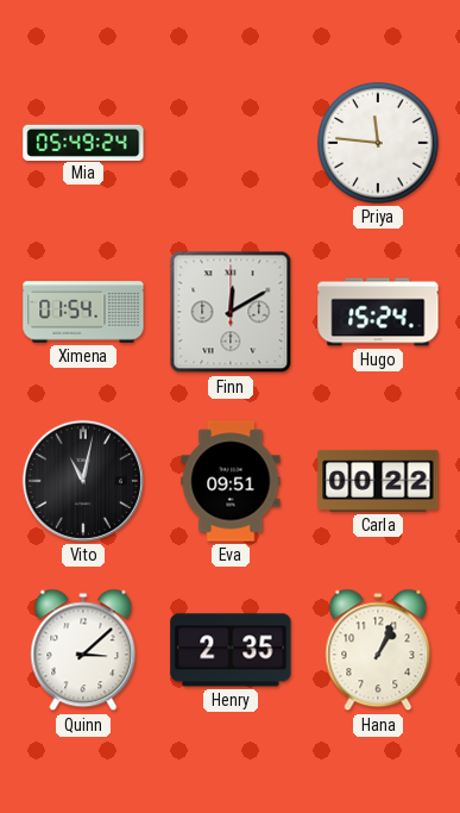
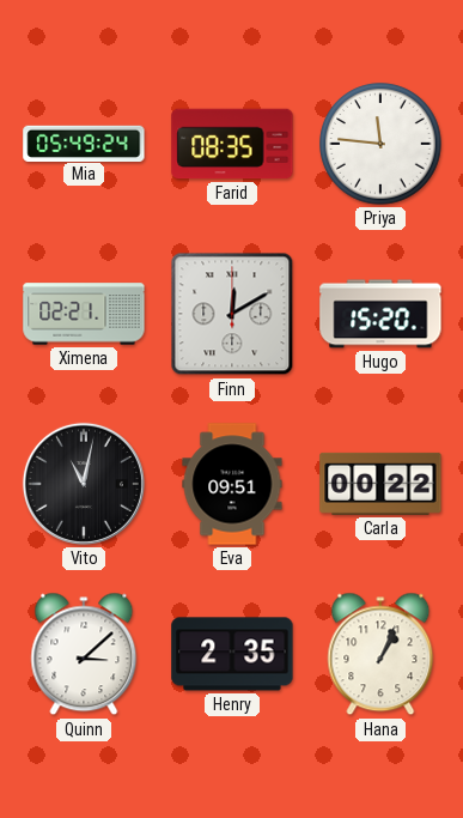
Farid: none -> 08:35 (232, 144)
Ximena: 01:54 -> 02:21 (84, 314)
Hugo: 15:24 -> 15:20 (380, 314)
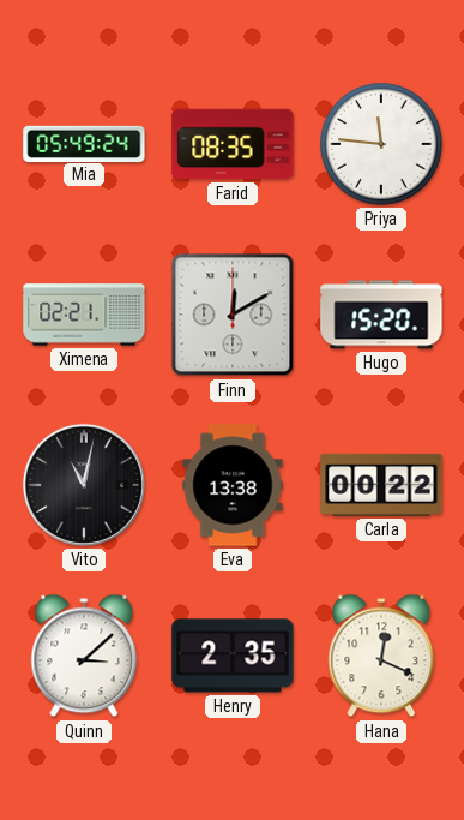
Eva: 09:51 -> 13:38 (233, 485)
Hana: 1:04 -> 12:19 (381, 656)
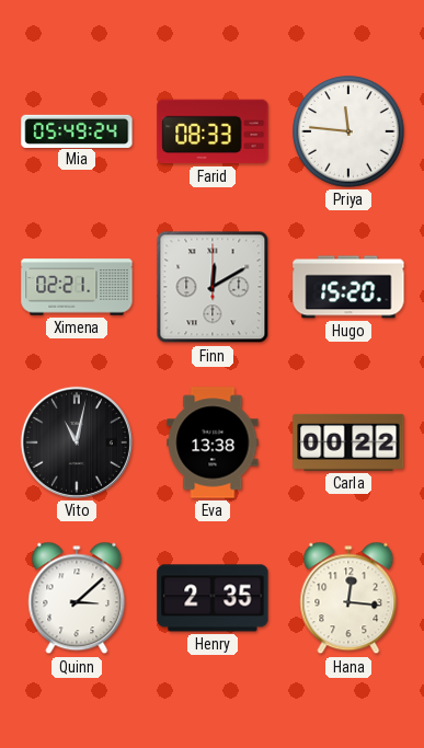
Farid: 08:35 -> 08:33 (213, 131)
Hana: 12:19 -> 12:16 (348, 598)
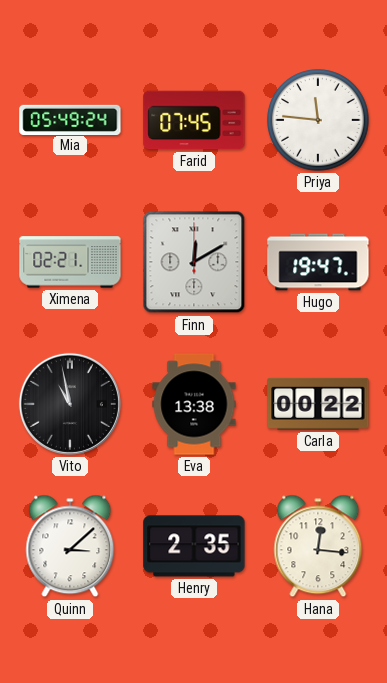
Farid: 08:33 -> 07:45 (194, 120)
Hugo: 15:20 -> 19:47 (318, 262)
Vito: 11:02 -> 10:58 (70, 404)
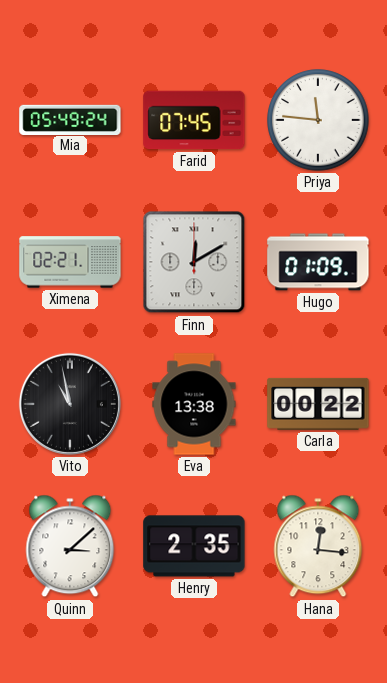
Hugo: 19:47 -> 01:09 (318, 262)
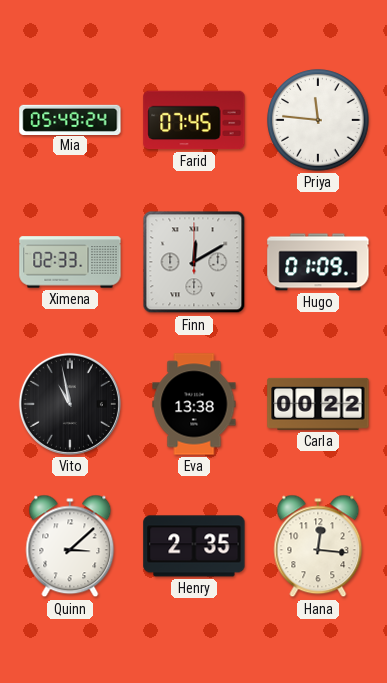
Ximena: 02:21 -> 02:33 (70, 262)
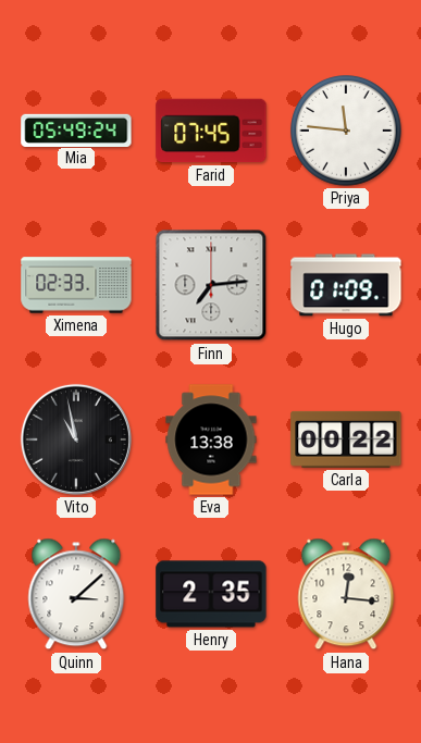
Finn: 12:10 -> 7:14 (211, 285)
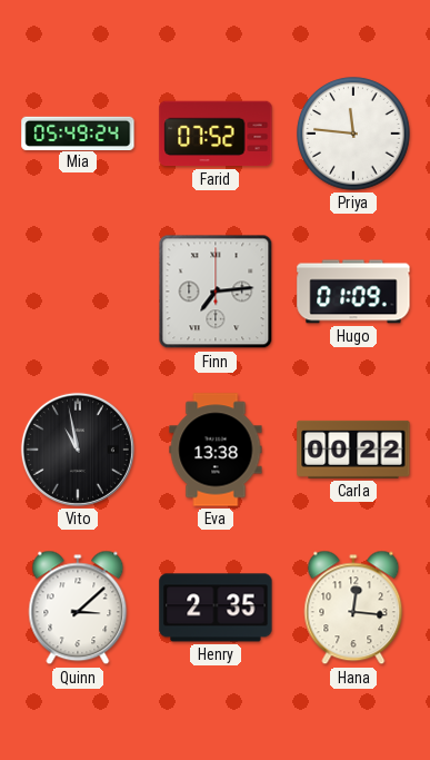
Farid: 07:45 -> 07:52 (216, 134)
Ximena: 02:33 -> none (76, 285)
